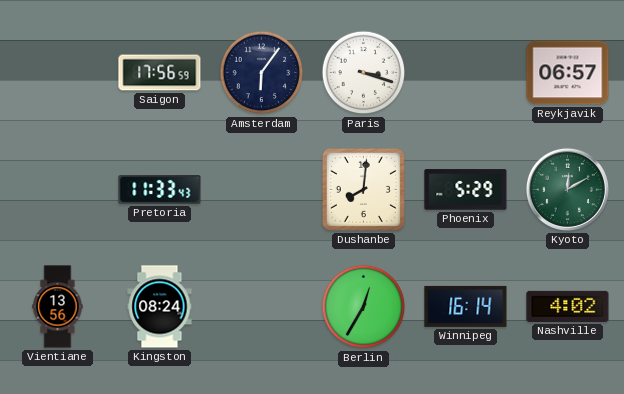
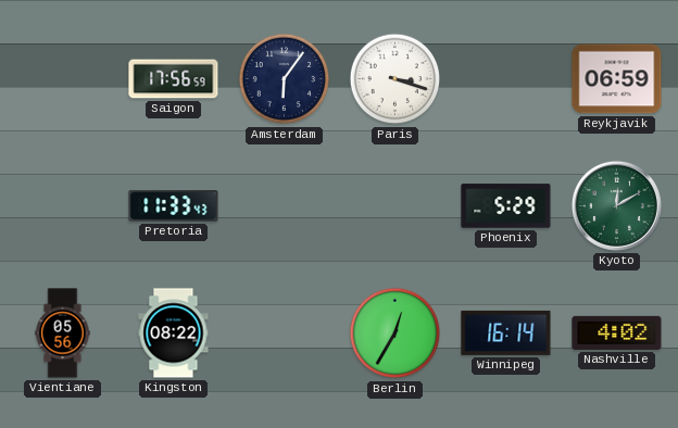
Reykjavik: 06:57 -> 06:59 (617, 79)
Dushanbe: 8:01 -> none (363, 189)
Vientiane: 13:56 -> 05:56 (63, 333)
Kingston: 08:24 -> 08:22 (174, 333)
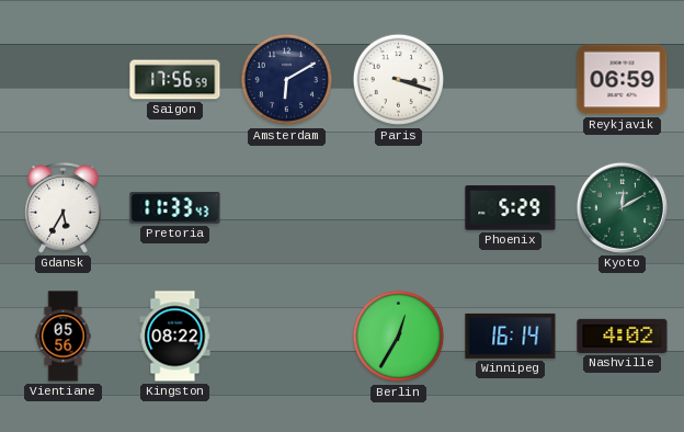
Amsterdam: 6:06 -> 6:10 (287, 80)
Gdansk: none -> 5:35 (64, 208)
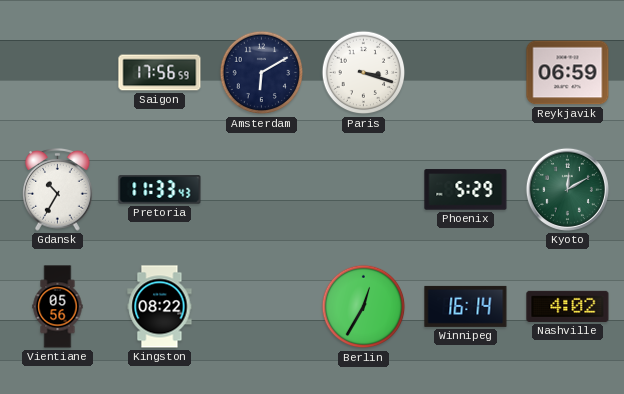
Gdansk: 5:35 -> 10:35 (58, 190)
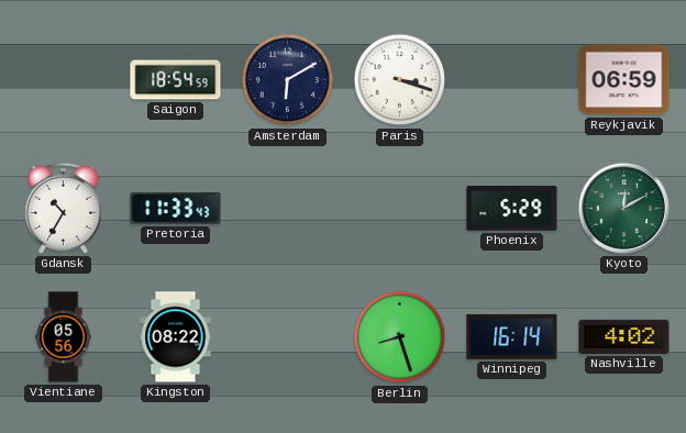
Saigon: 17:56 -> 18:54 (176, 80)
Berlin: 12:35 -> 8:27 (400, 337)
